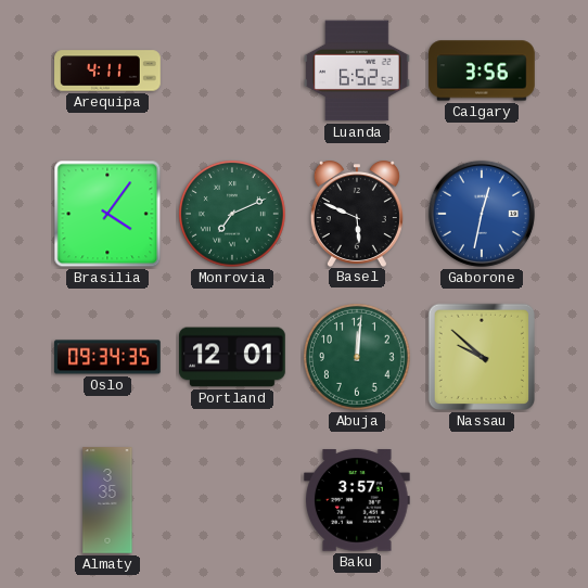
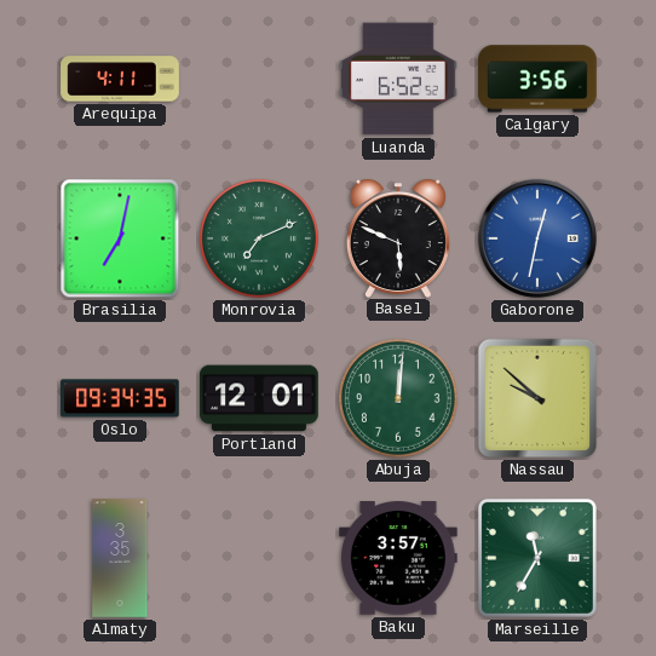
Brasilia: 4:06 -> 7:02 (120, 238)
Marseille: none -> 11:35 (537, 558)
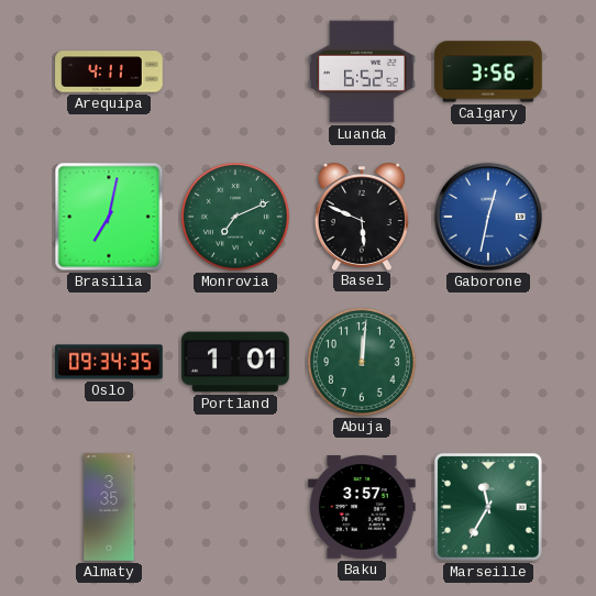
Portland: 12:01 -> 1:01 (235, 362)
Nassau: 9:52 -> none (537, 398)
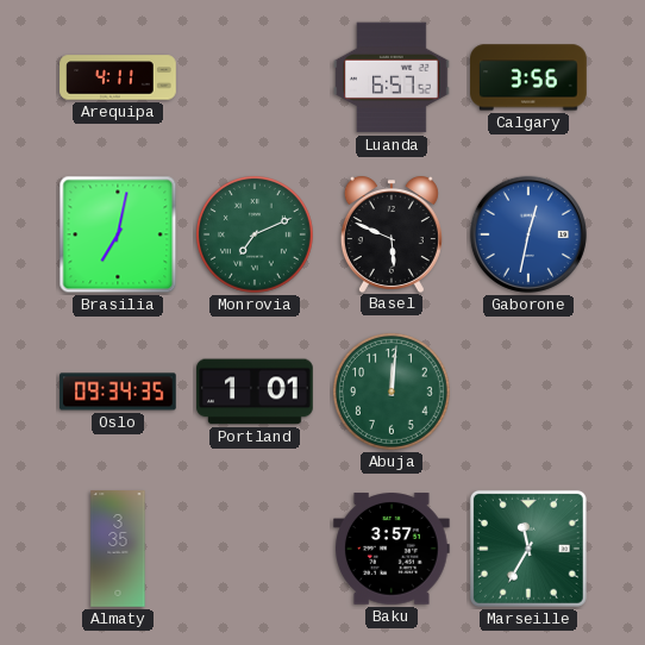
Luanda: 6:52 -> 6:57 (393, 77)
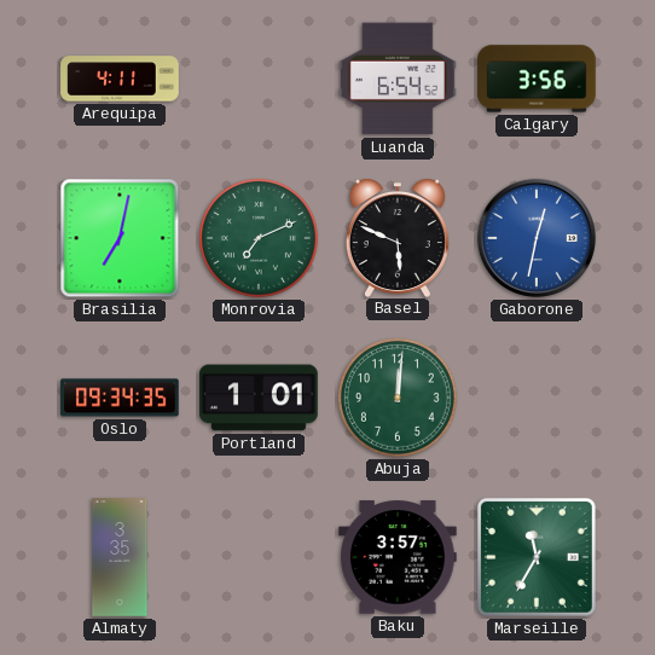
Luanda: 6:57 -> 6:54 (399, 79)
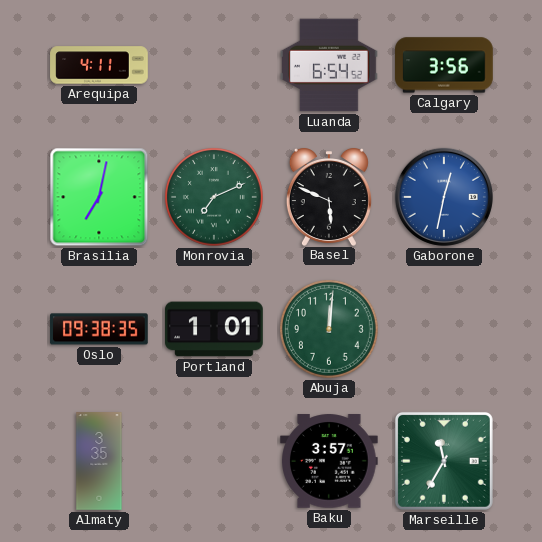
Oslo: 09:34 -> 09:38 (99, 329)
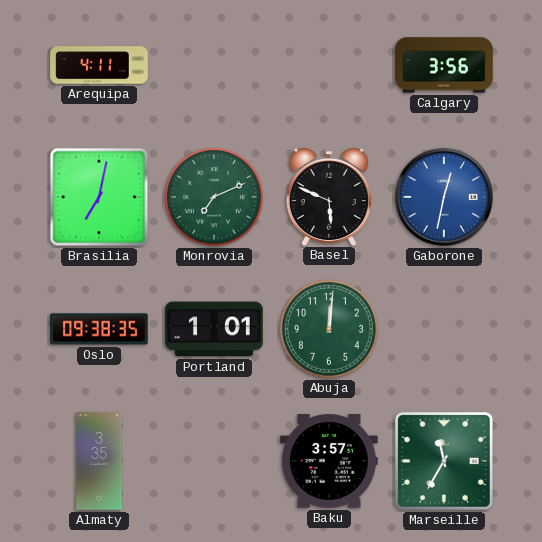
Luanda: 6:54 -> none (330, 65)
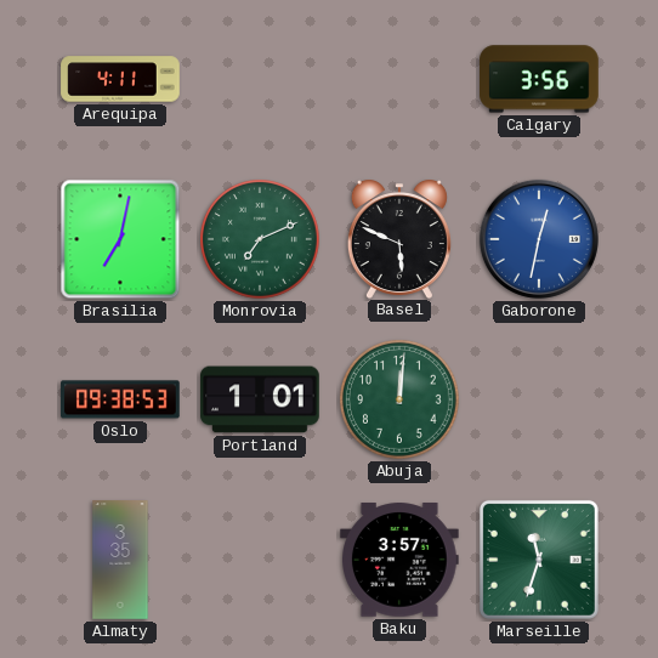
Oslo: 09:38:35 -> 09:38:53 (120, 399)
Marseille: 11:35 -> 11:33 (539, 560)
